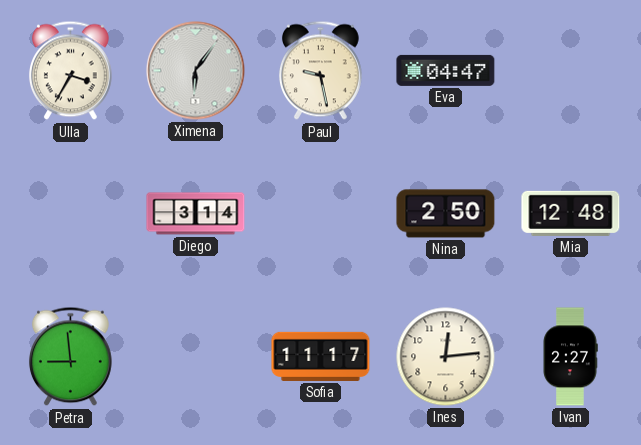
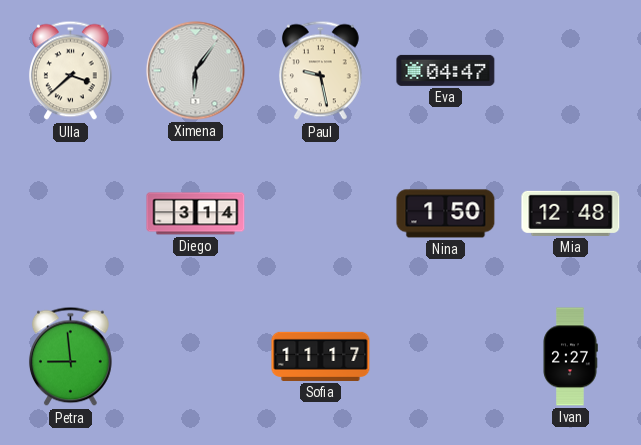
Ulla: 3:35 -> 3:38 (70, 71)
Nina: 2:50 -> 1:50 (446, 214)
Ines: 12:14 -> none (446, 357)
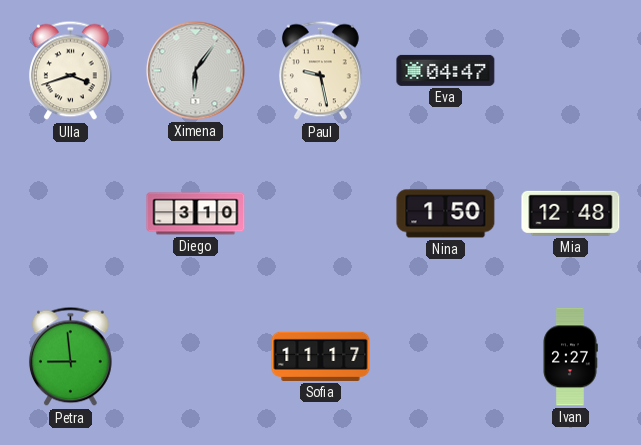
Ulla: 3:38 -> 3:42 (70, 71)
Diego: 3:14 -> 3:10 (196, 214)
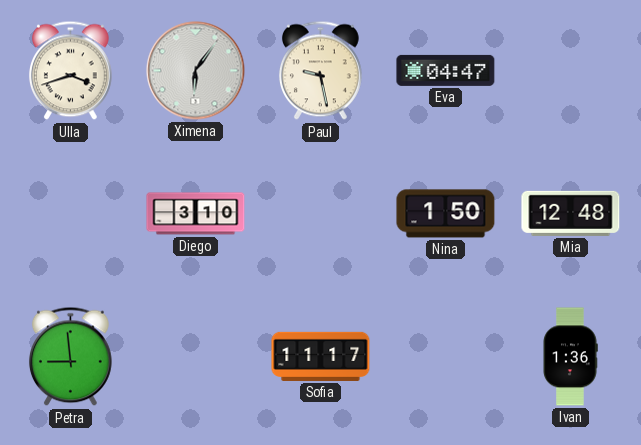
Ivan: 2:27 -> 1:36 (570, 357)
